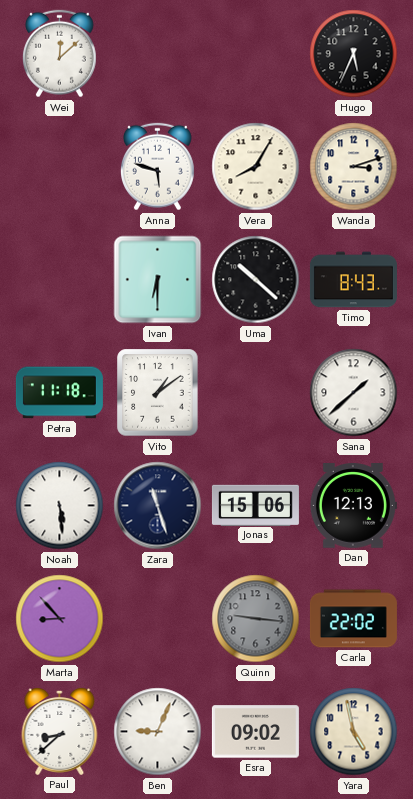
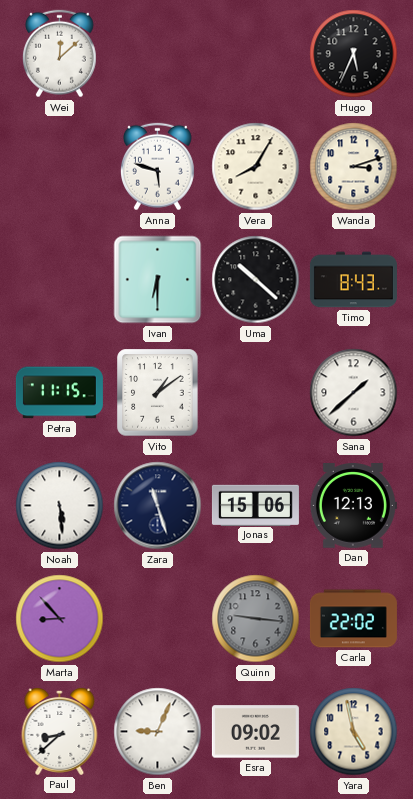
Petra: 11:18 -> 11:15 (59, 393)
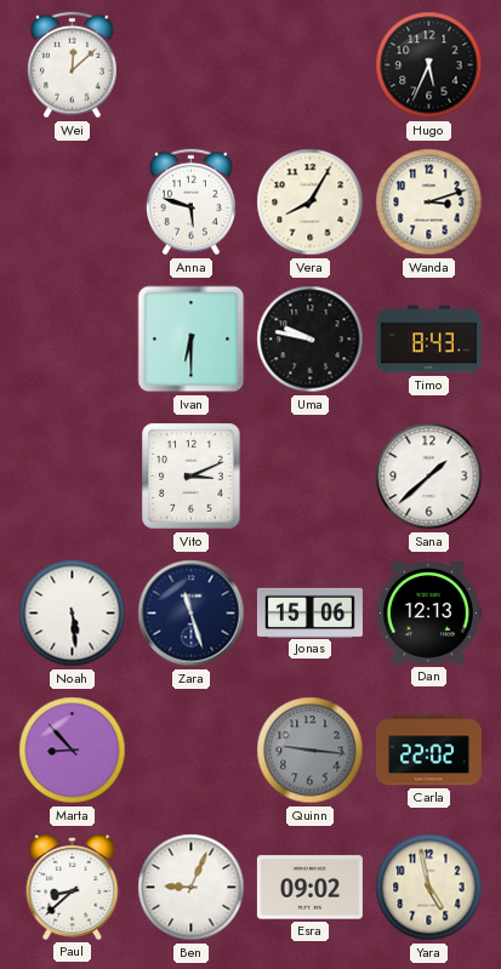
Uma: 10:22 -> 9:47 (311, 340)
Petra: 11:15 -> none (59, 393)
Vito: 1:09 -> 3:11 (192, 477)
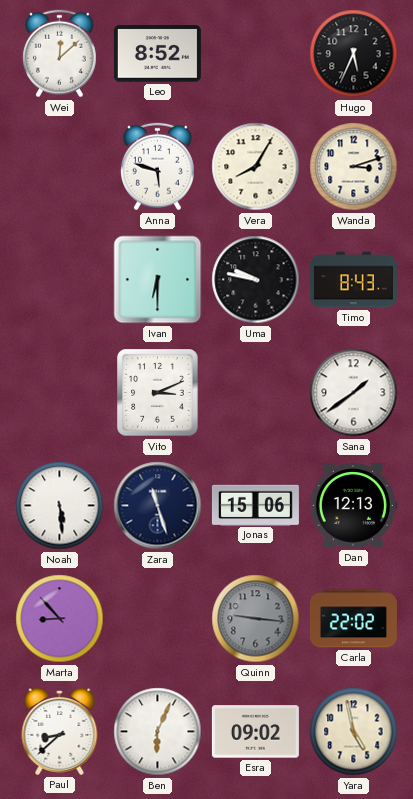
Leo: none -> 8:52 (157, 54)
Sana: 1:38 -> 1:39 (354, 393)
Ben: 9:04 -> 6:04 (158, 732)
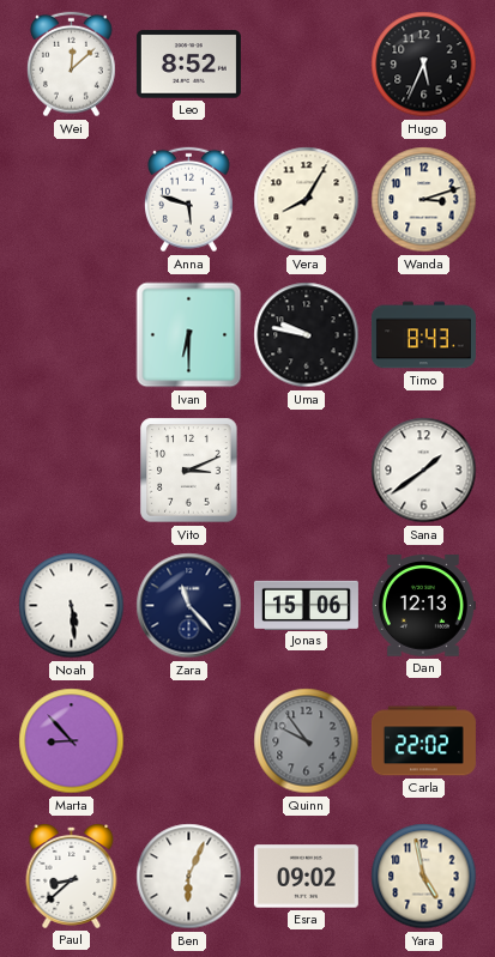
Zara: 11:27 -> 11:23 (189, 606)
Quinn: 9:16 -> 9:54 (307, 741)
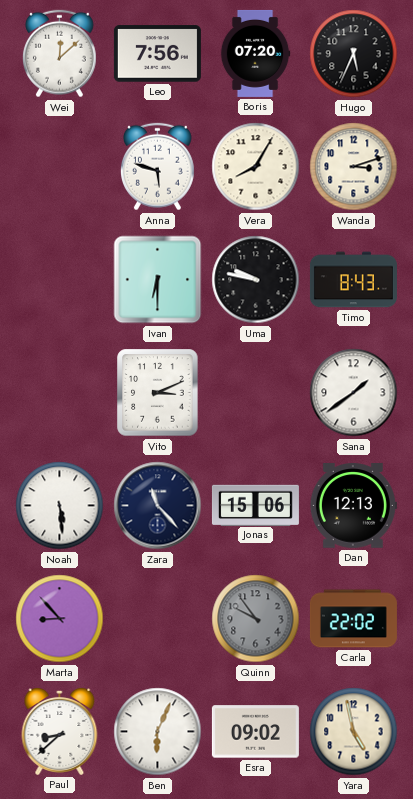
Leo: 8:52 -> 7:56 (157, 54)
Boris: none -> 07:20 (255, 53)
